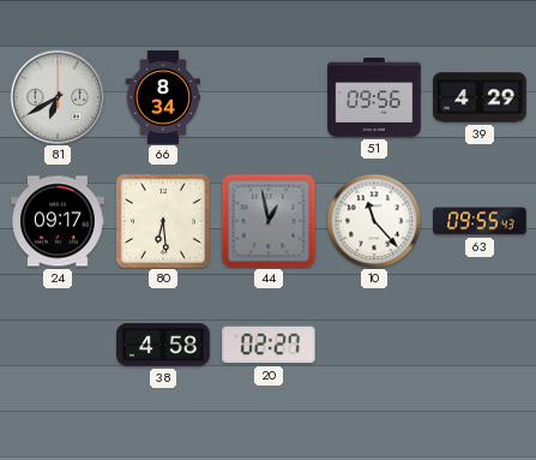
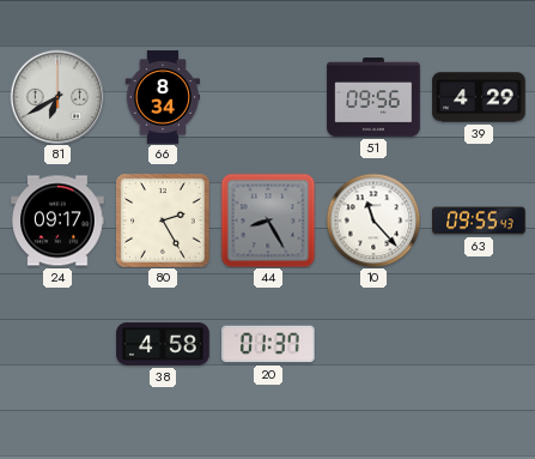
80: 6:29 -> 2:25 (163, 221)
44: 12:58 -> 8:25 (268, 221)
20: 02:27 -> 01:37 (269, 344)
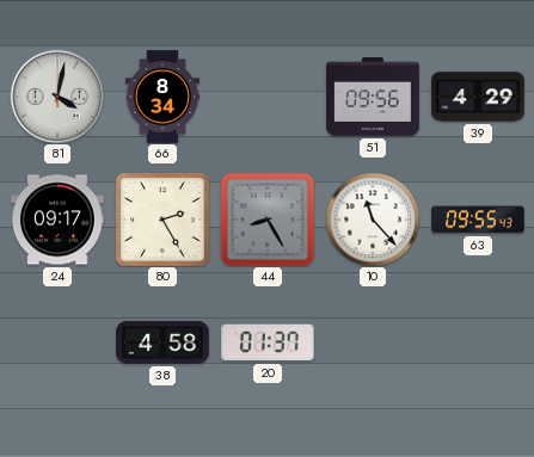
81: 6:40 -> 4:02 (57, 97)
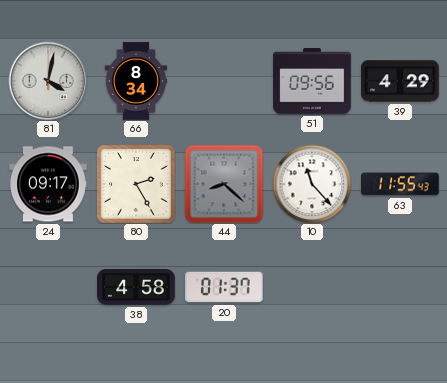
44: 8:25 -> 8:22 (224, 184)
63: 09:55 -> 11:55 (400, 184)
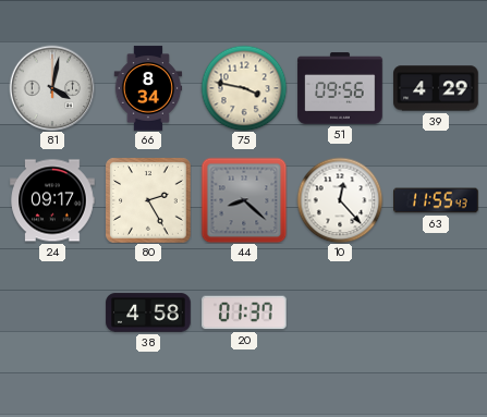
75: none -> 3:47 (244, 88)
10: 11:23 -> 12:23 (340, 200)
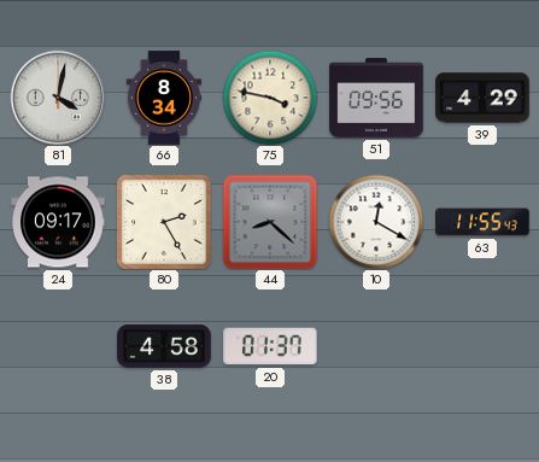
10: 12:23 -> 12:20 (376, 222)
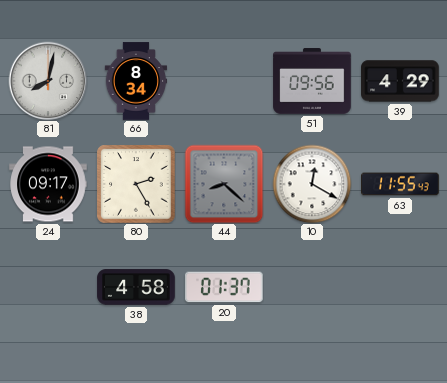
81: 4:02 -> 8:02 (48, 81)
75: 3:47 -> none (270, 98)
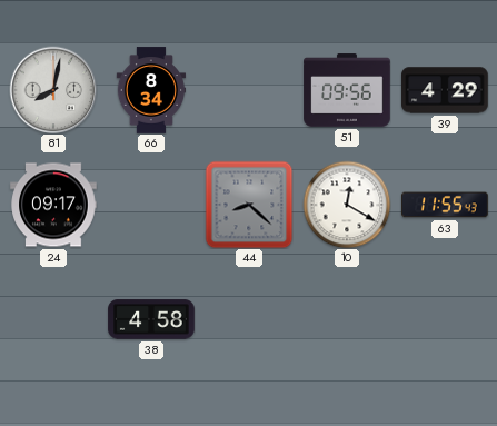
80: 2:25 -> none (136, 184)
20: 01:37 -> none (225, 287)
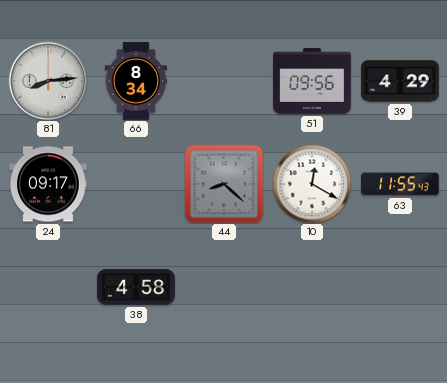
81: 8:02 -> 8:14 (48, 81)
